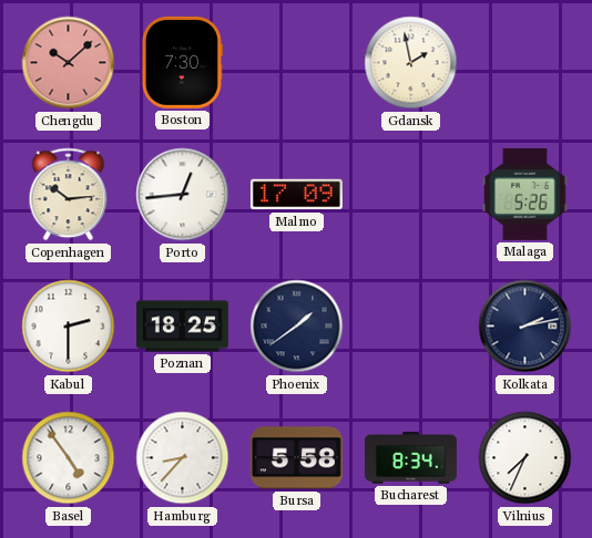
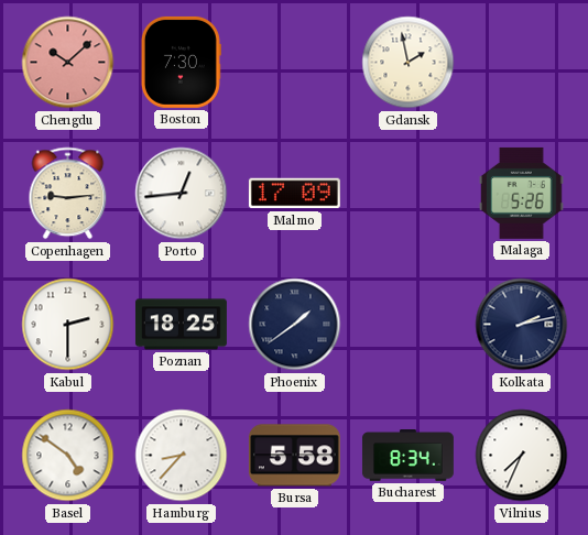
Copenhagen: 10:14 -> 9:14 (68, 194)
Basel: 4:54 -> 4:51 (68, 456)
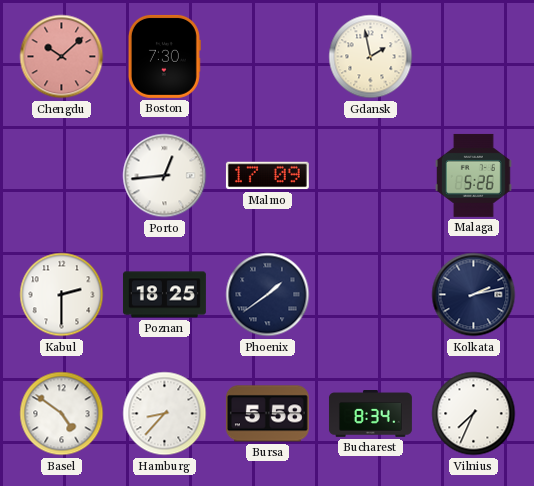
Copenhagen: 9:14 -> none (68, 194)
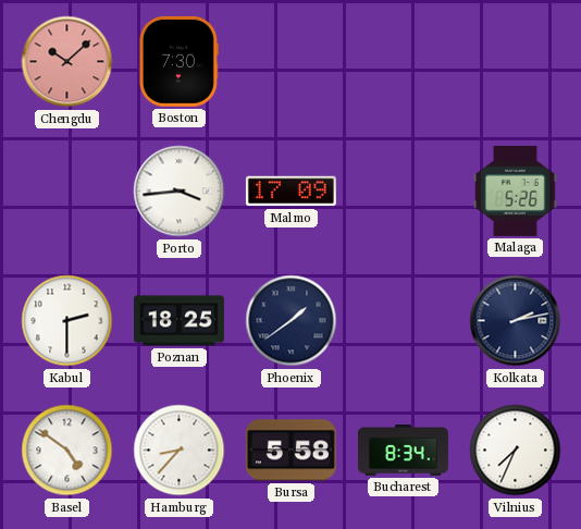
Gdansk: 1:58 -> none (371, 57)
Porto: 12:44 -> 3:44 (180, 192)
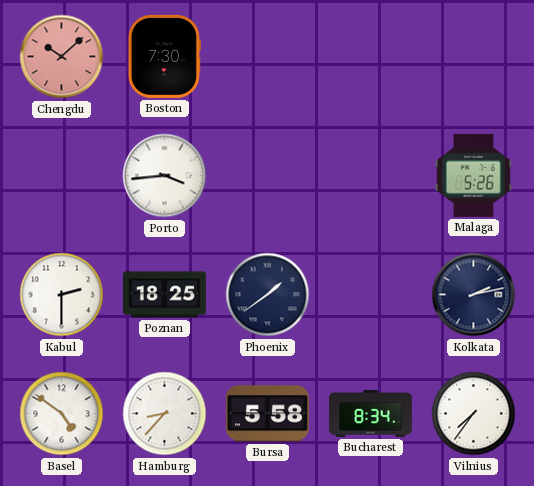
Malmo: 17:09 -> none (290, 192)
Vilnius: 7:34 -> 7:36 (474, 414)
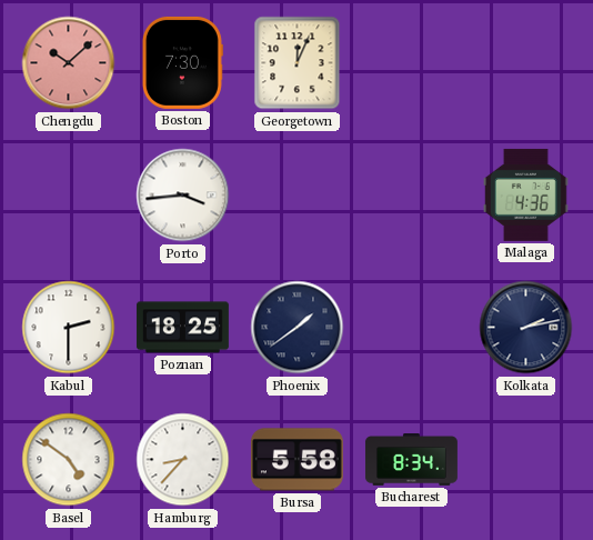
Georgetown: none -> 12:04 (298, 63)
Malaga: 5:26 -> 4:36 (525, 194)
Vilnius: 7:36 -> none (474, 414)
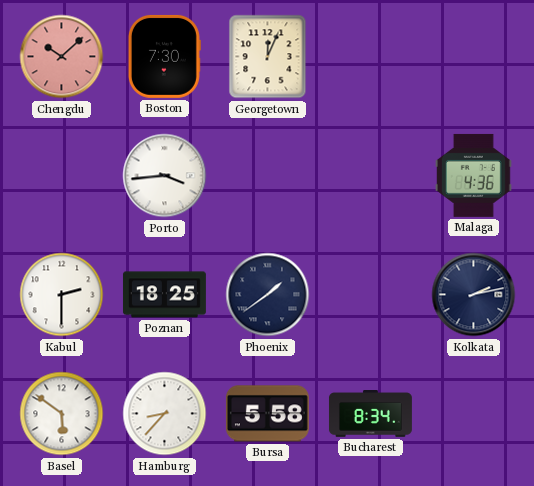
Basel: 4:51 -> 5:51 (62, 414)
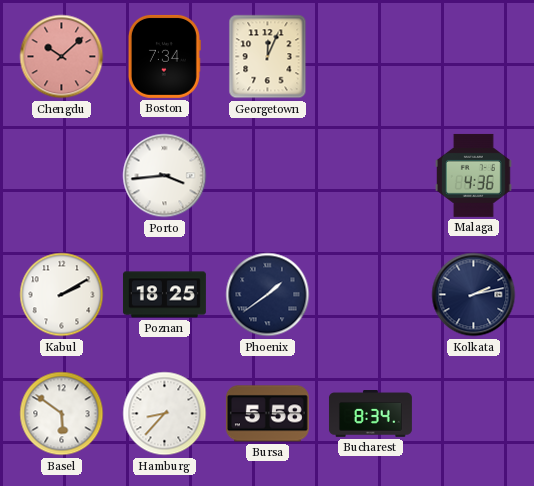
Boston: 7:30 -> 7:34 (164, 56)
Kabul: 2:30 -> 2:10 (62, 295)
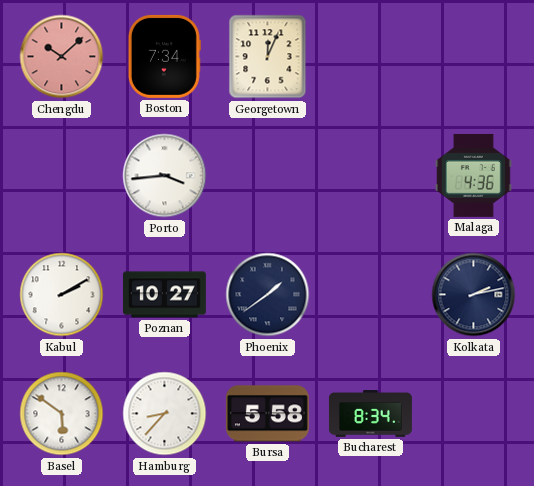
Poznan: 18:25 -> 10:27 (164, 295)
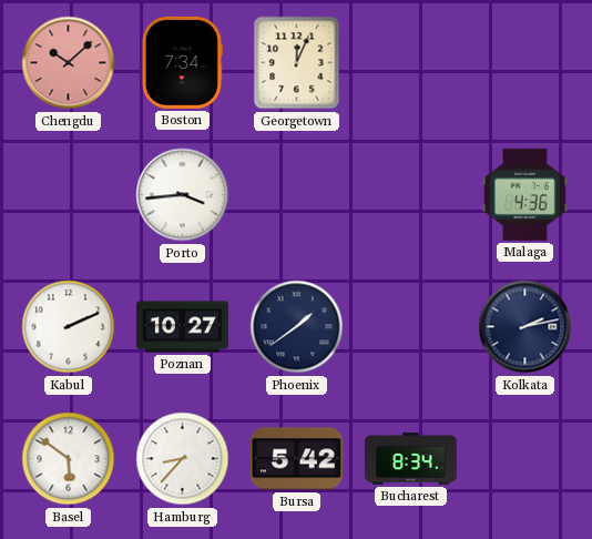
Kabul: 2:10 -> 2:11 (69, 327)
Bursa: 5:58 -> 5:42 (296, 459)
